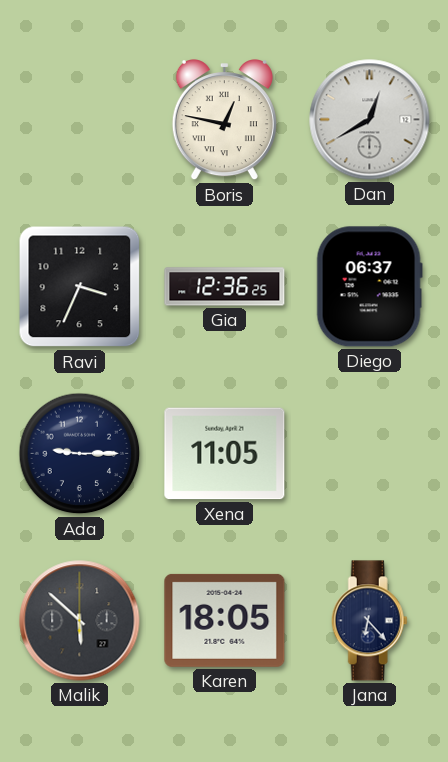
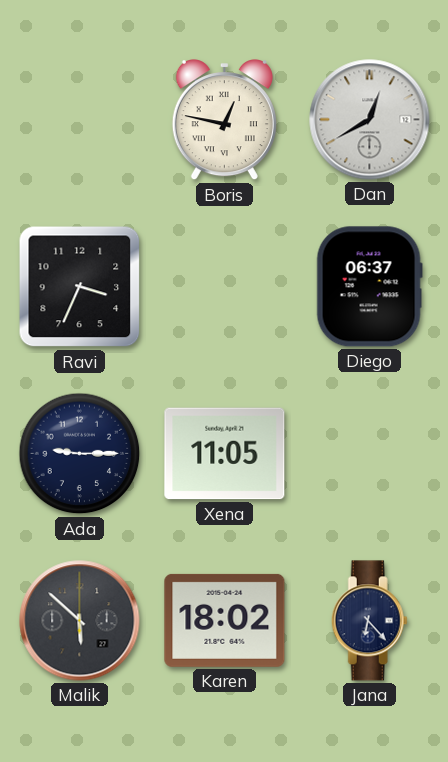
Gia: 12:36 -> none (225, 287)
Karen: 18:05 -> 18:02 (225, 620)
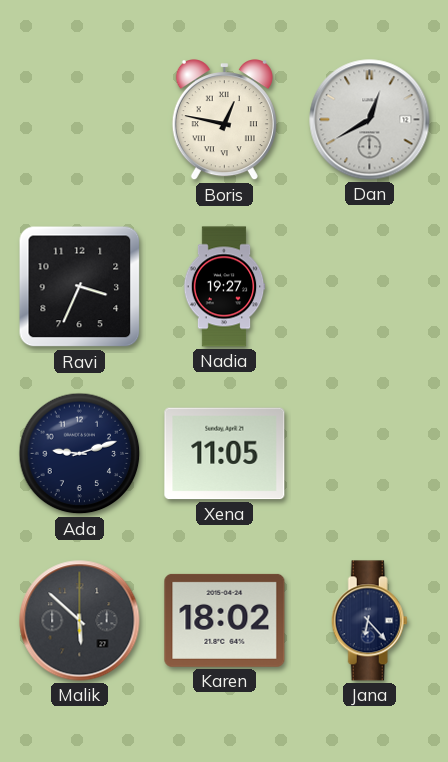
Nadia: none -> 19:27 (224, 287)
Diego: 06:37 -> none (369, 287)
Ada: 9:15 -> 9:12 (80, 454)
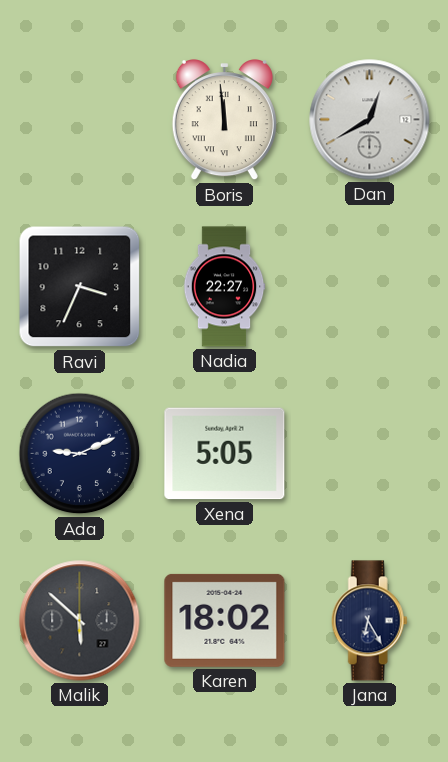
Boris: 12:47 -> 11:59 (224, 120)
Nadia: 19:27 -> 22:27 (224, 287)
Ada: 9:12 -> 9:11 (80, 454)
Xena: 11:05 -> 5:05 (225, 454)
Jana: 6:23 -> 6:25 (369, 621)
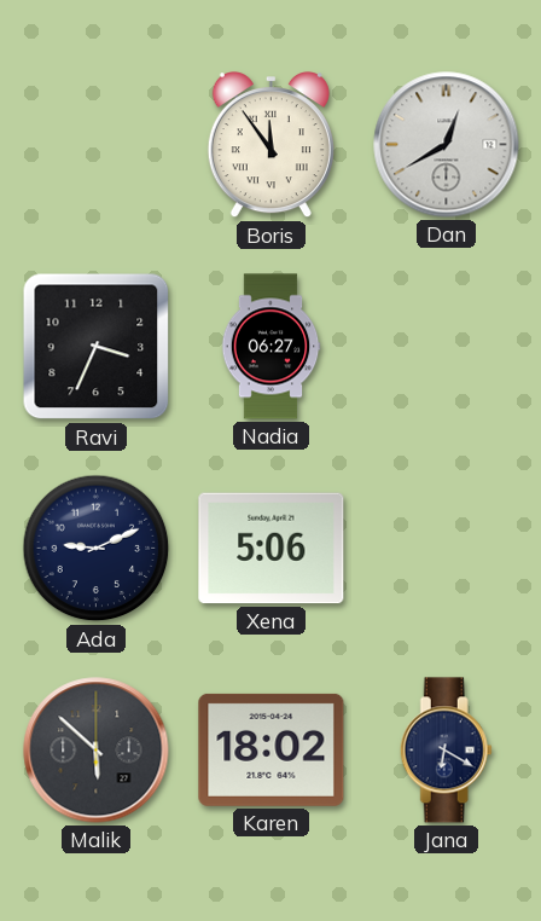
Boris: 11:59 -> 11:54 (270, 145)
Nadia: 22:27 -> 06:27 (270, 347)
Xena: 5:05 -> 5:06 (272, 549)
Jana: 6:25 -> 6:20 (446, 751)
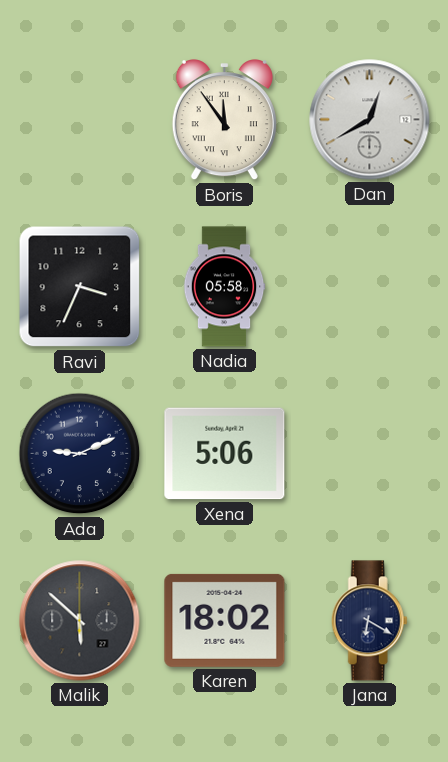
Nadia: 06:27 -> 05:58 (224, 287)
